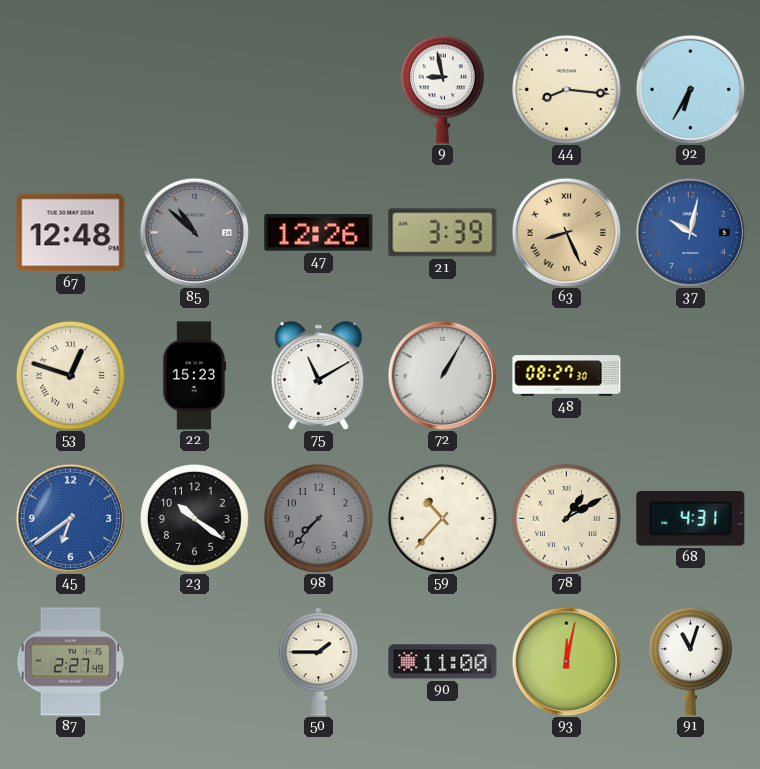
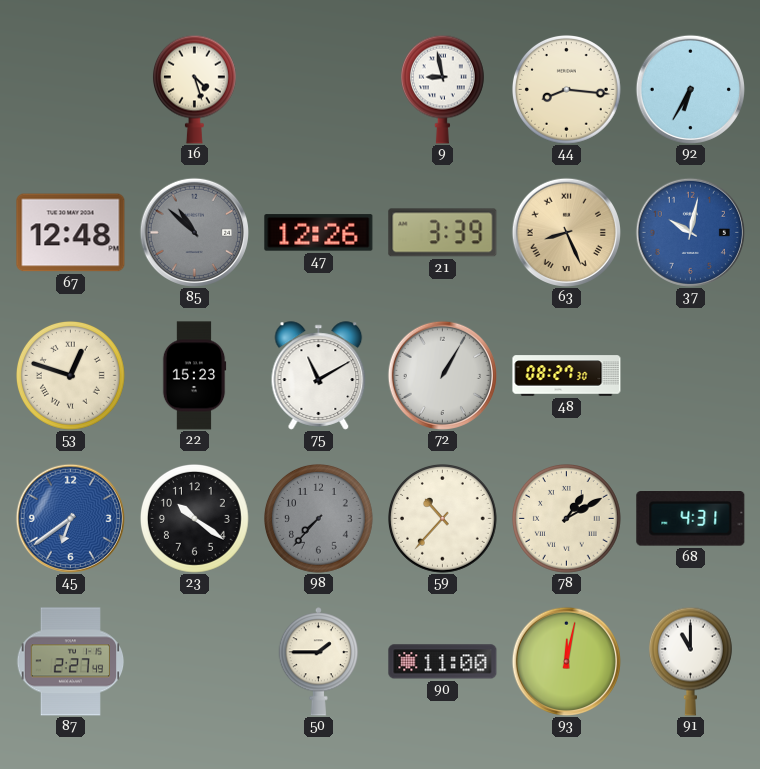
16: none -> 4:27 (194, 89)
91: 11:03 -> 11:00 (690, 661)
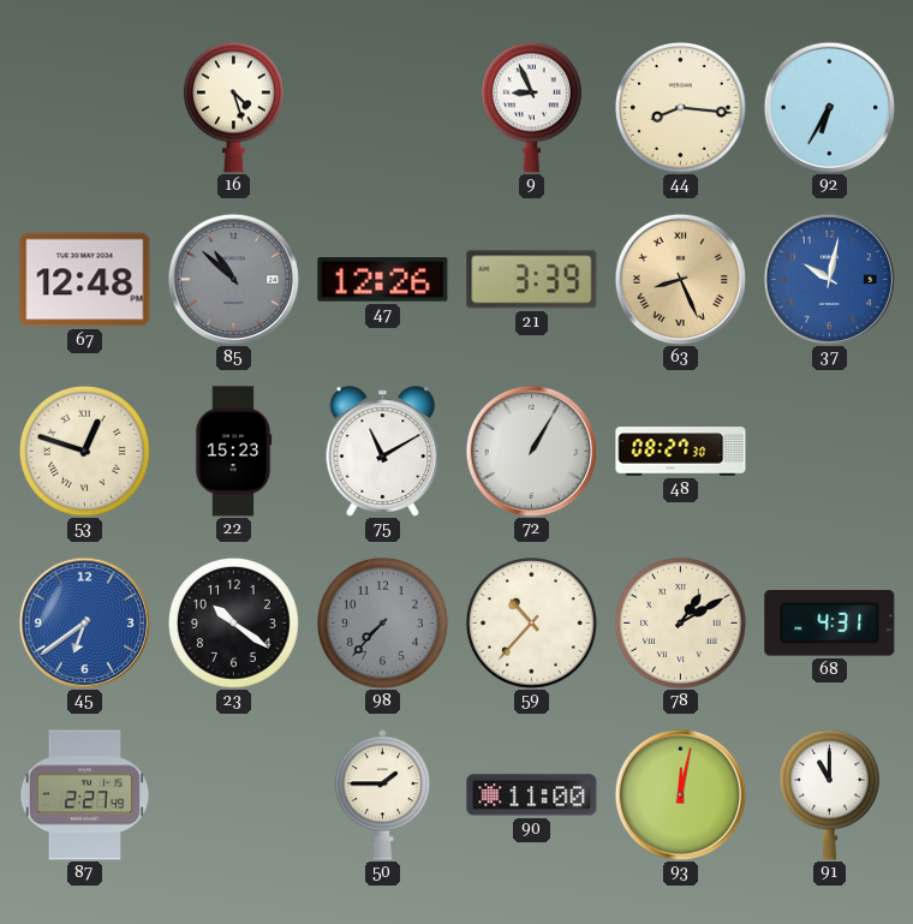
9: 8:58 -> 8:56 (531, 107)
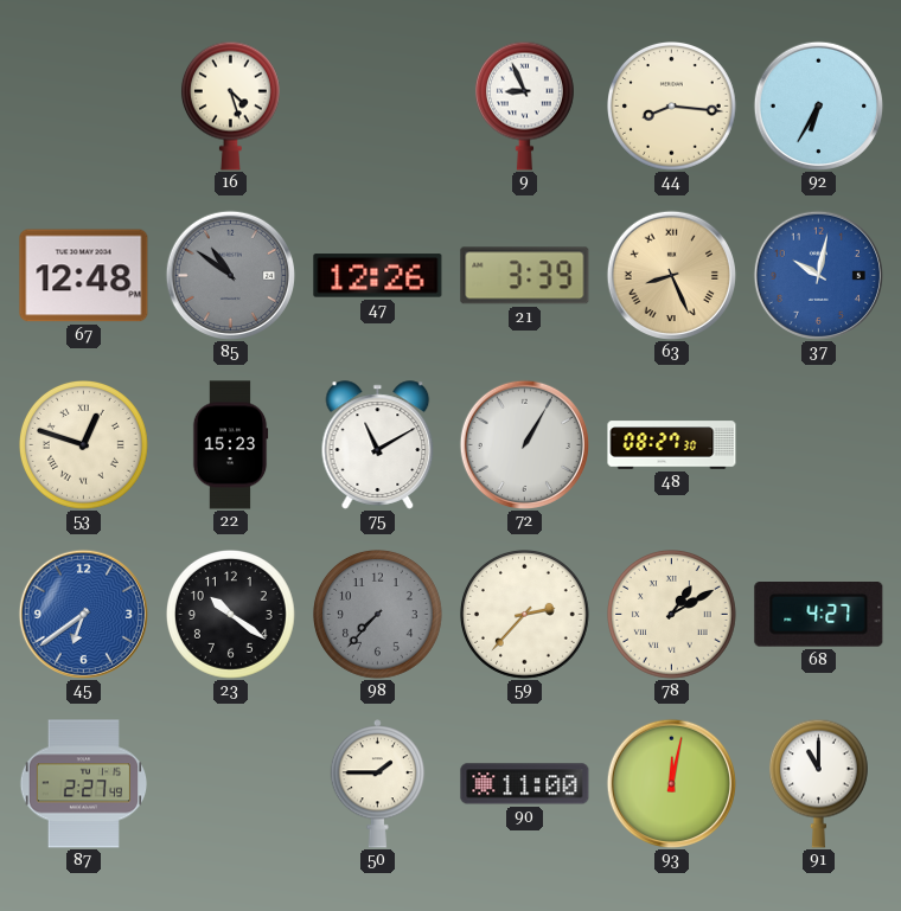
85: 10:52 -> 10:51 (230, 275)
59: 10:37 -> 2:37 (525, 615)
68: 4:31 -> 4:27 (819, 615)
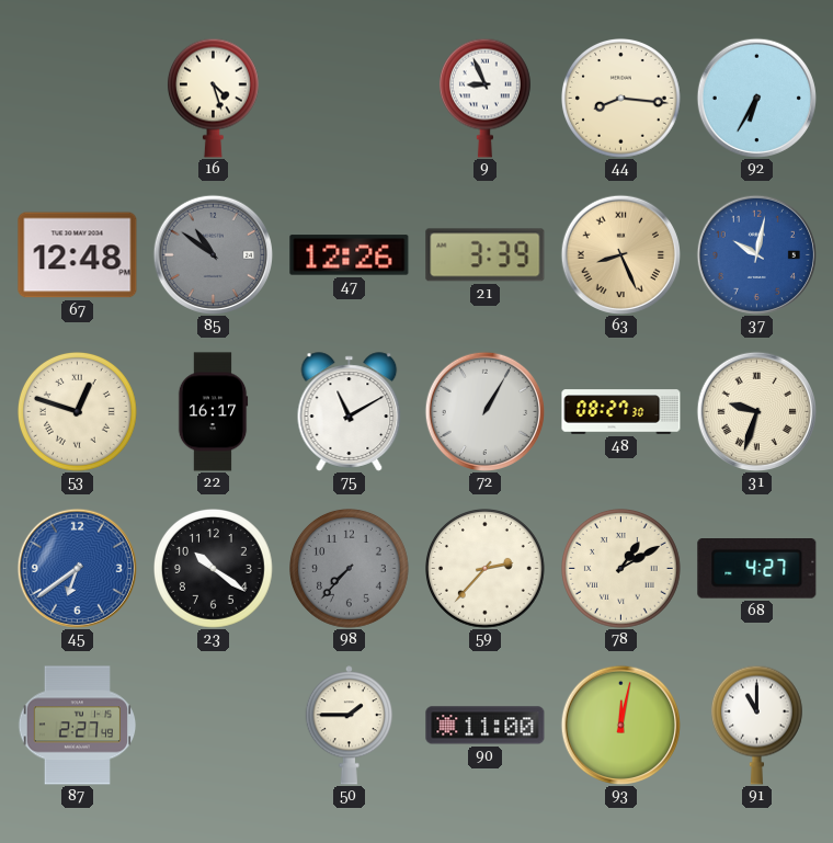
22: 15:23 -> 16:17 (213, 412)
31: none -> 9:33 (756, 411)
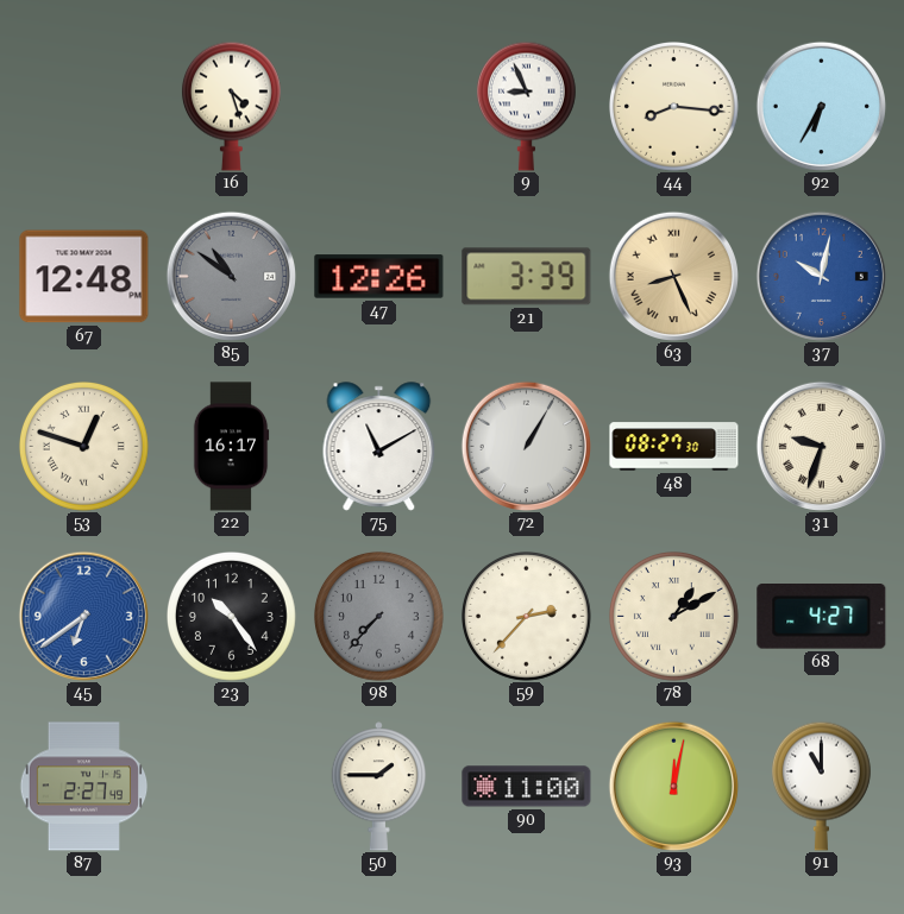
23: 10:21 -> 10:24 (232, 617)
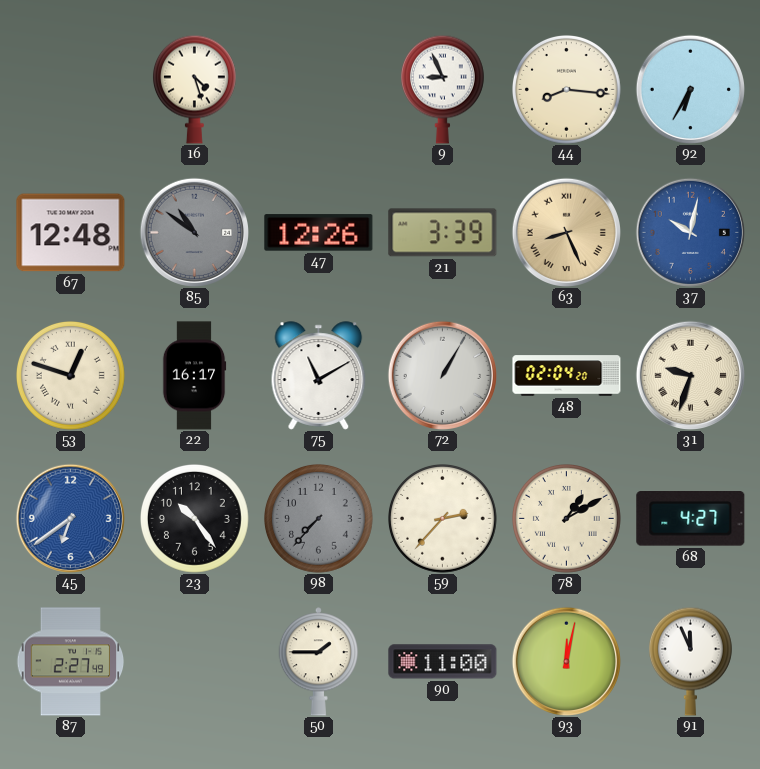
48: 08:27 -> 02:04 (567, 376)
91: 11:00 -> 11:56 (690, 661)
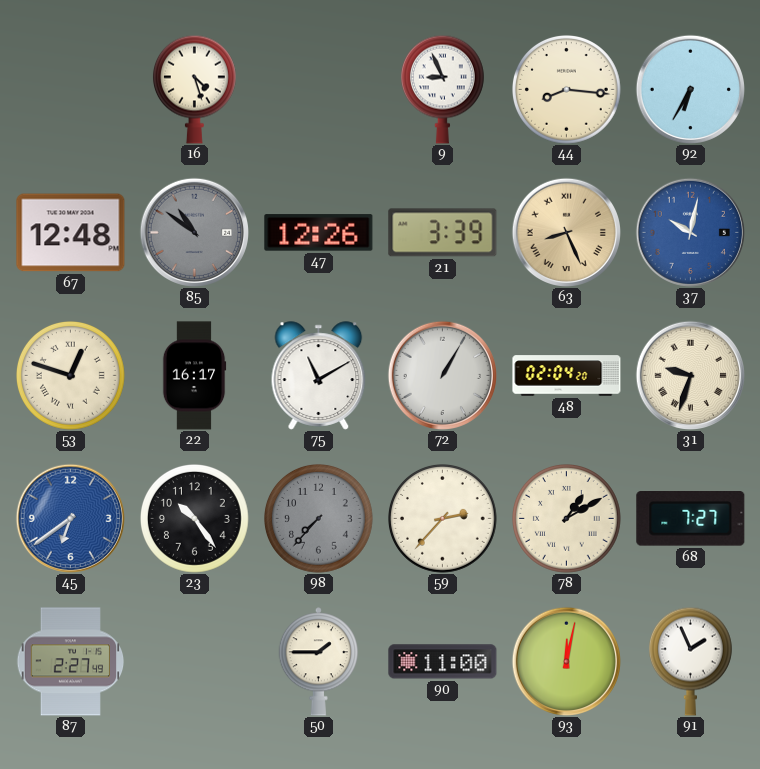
68: 4:27 -> 7:27 (691, 519)
91: 11:56 -> 1:56 (690, 661)
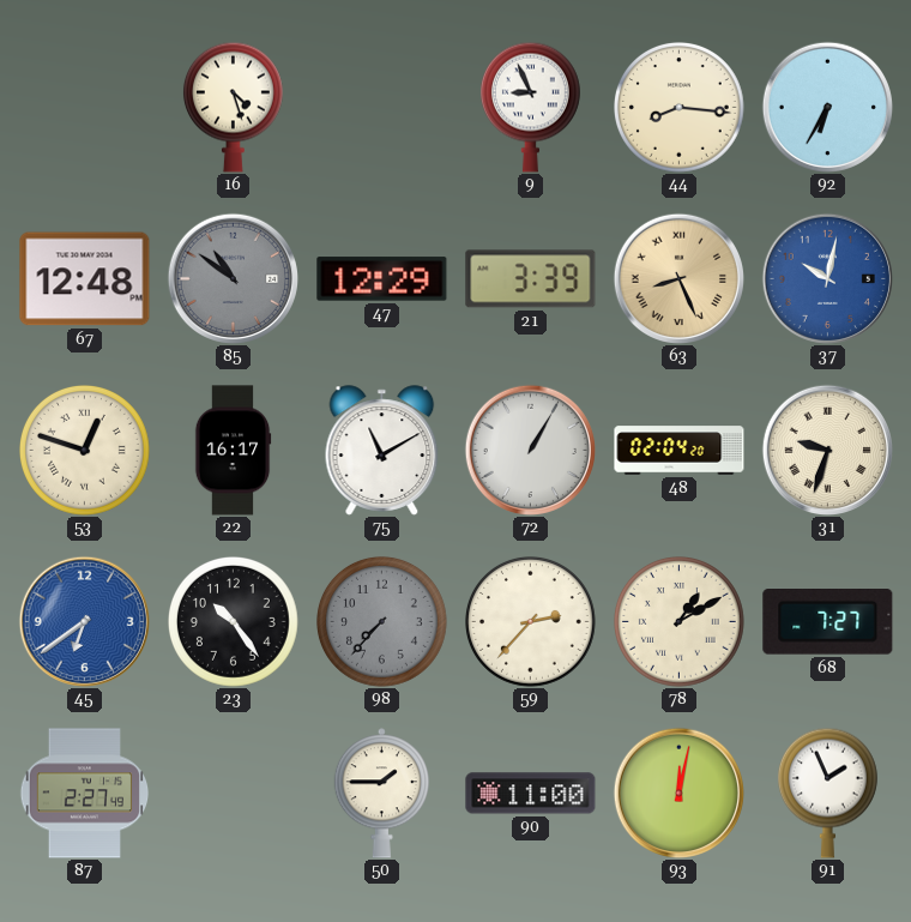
47: 12:26 -> 12:29 (382, 279)
